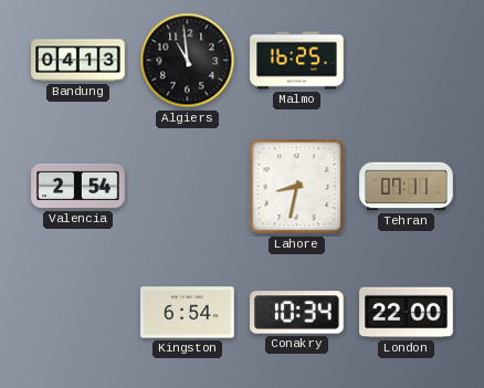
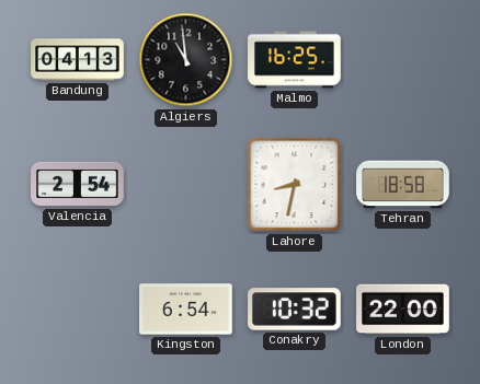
Tehran: 07:11 -> 18:58 (403, 185)
Conakry: 10:34 -> 10:32 (295, 310)
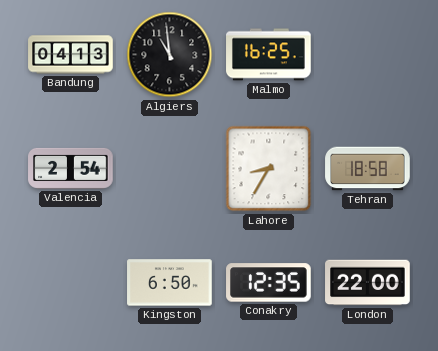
Lahore: 8:32 -> 8:35 (269, 169)
Kingston: 6:54 -> 6:50 (170, 283)
Conakry: 10:32 -> 12:35 (269, 283)
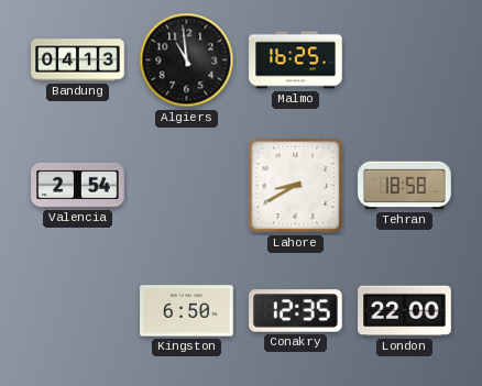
Lahore: 8:35 -> 8:40 (296, 186)
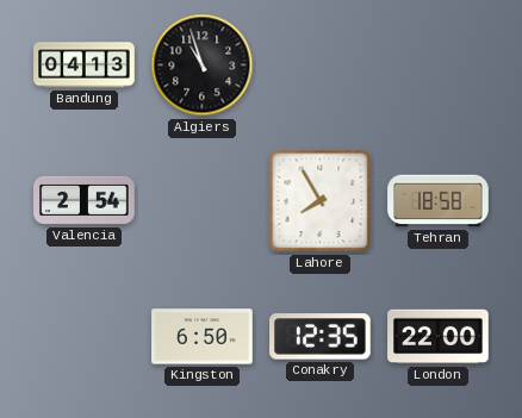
Algiers: 10:59 -> 10:57 (203, 65)
Malmo: 16:25 -> none (296, 60)
Lahore: 8:40 -> 7:55 (321, 201)
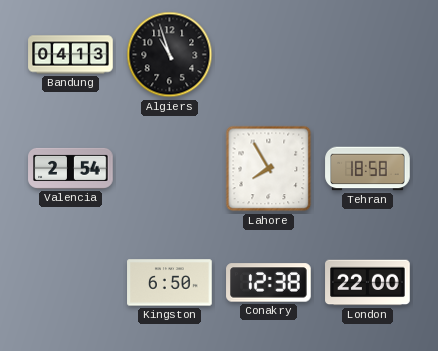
Conakry: 12:35 -> 12:38 (269, 283)
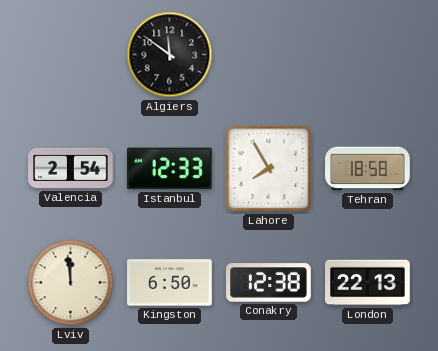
Bandung: 04:13 -> none (71, 55)
Algiers: 10:57 -> 11:51 (170, 55)
Istanbul: none -> 12:33 (170, 169)
Lviv: none -> 11:59 (71, 283)
London: 22:00 -> 22:13 (368, 283)
